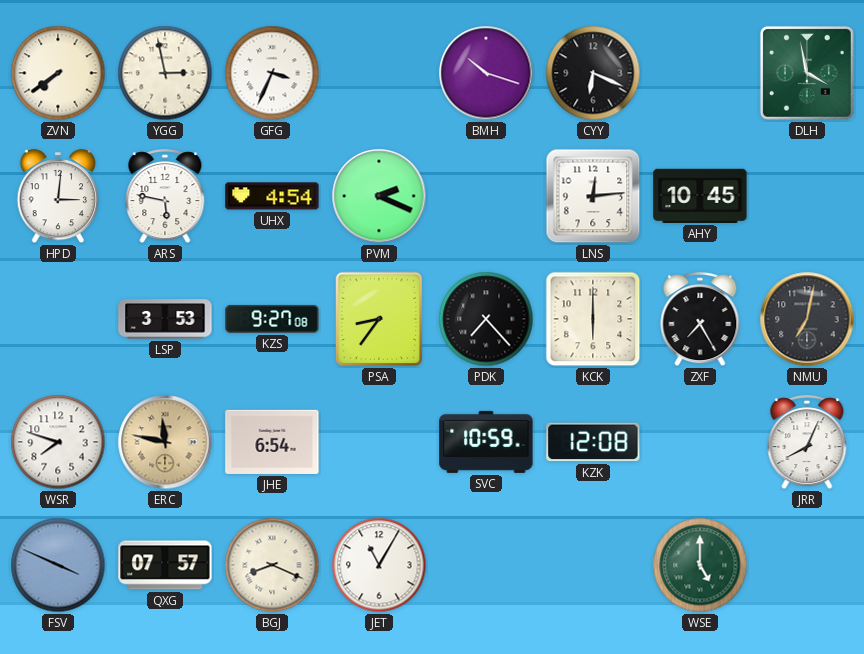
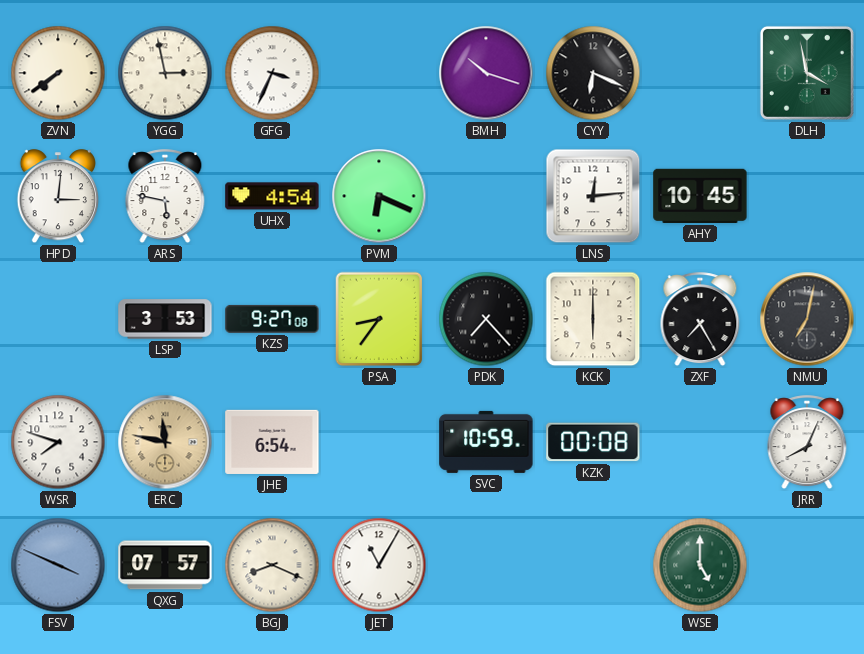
PVM: 2:19 -> 6:19 (379, 196)
KZK: 12:08 -> 00:08 (593, 442)
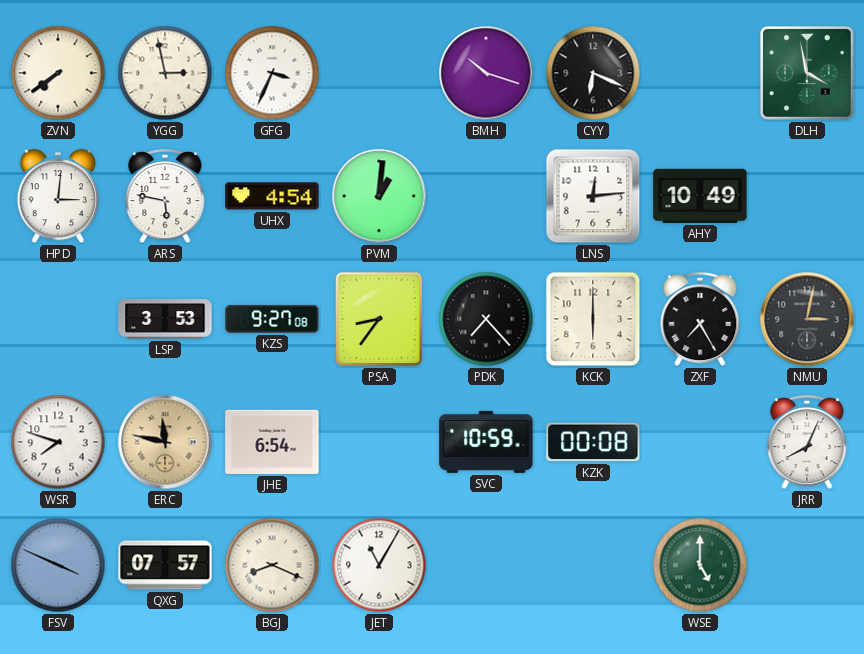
PVM: 6:19 -> 1:01 (379, 196)
AHY: 10:45 -> 10:49 (700, 196)
NMU: 7:02 -> 3:02 (807, 319)
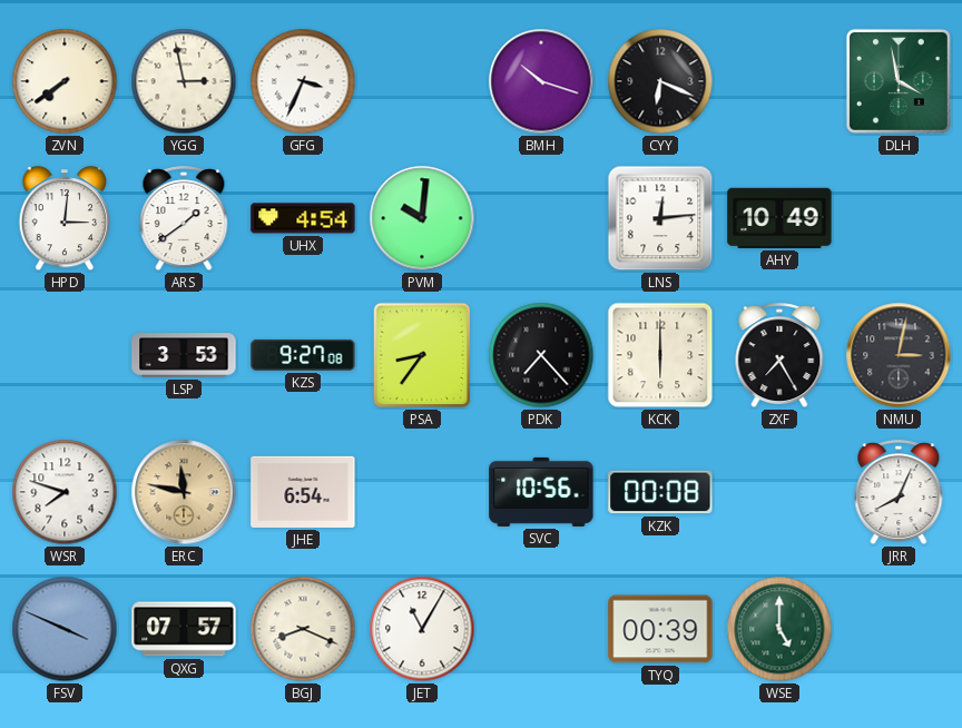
ARS: 5:47 -> 1:39 (184, 219)
PVM: 1:01 -> 10:01 (422, 218)
SVC: 10:59 -> 10:56 (541, 492)
TYQ: none -> 00:39 (660, 629)
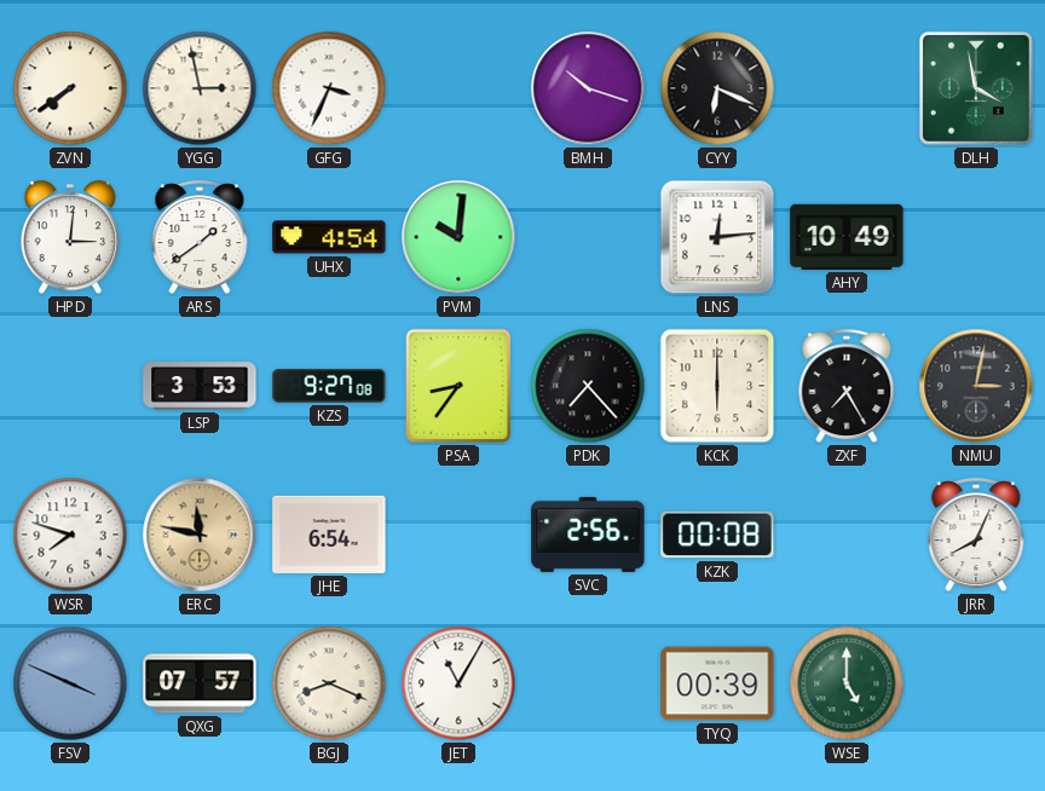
SVC: 10:56 -> 2:56 (588, 535)
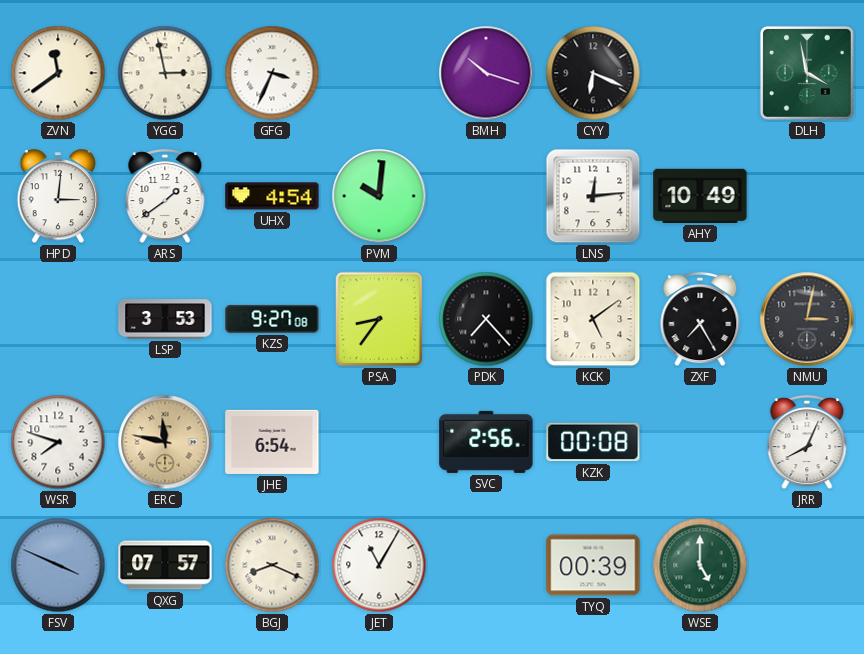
ZVN: 7:39 -> 11:39 (58, 73)
KCK: 6:00 -> 5:09 (593, 319)
